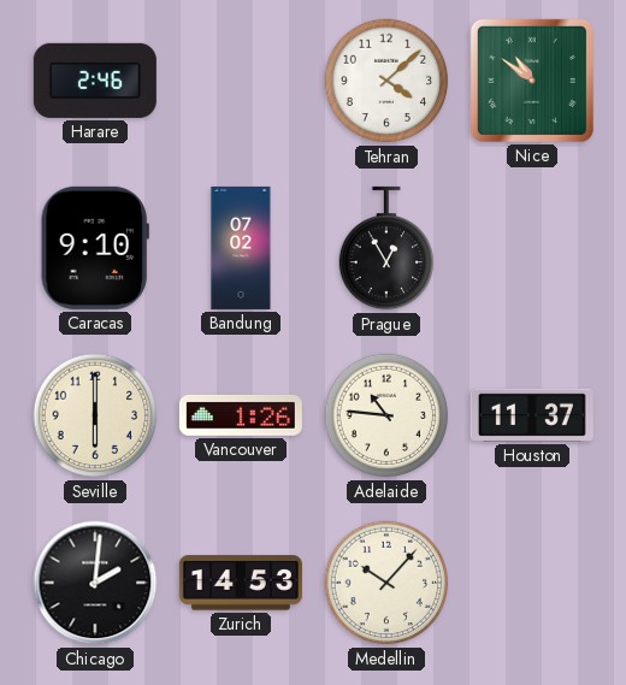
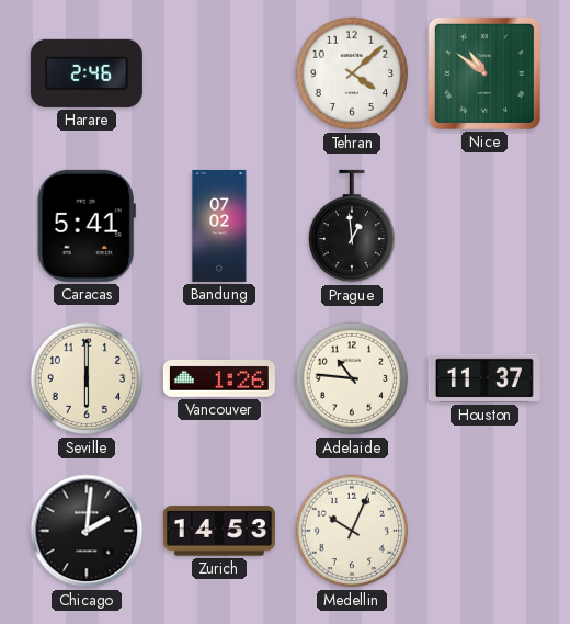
Caracas: 9:10 -> 5:41 (87, 226)
Prague: 12:55 -> 12:59 (352, 226)
Medellin: 10:07 -> 10:04 (352, 531)
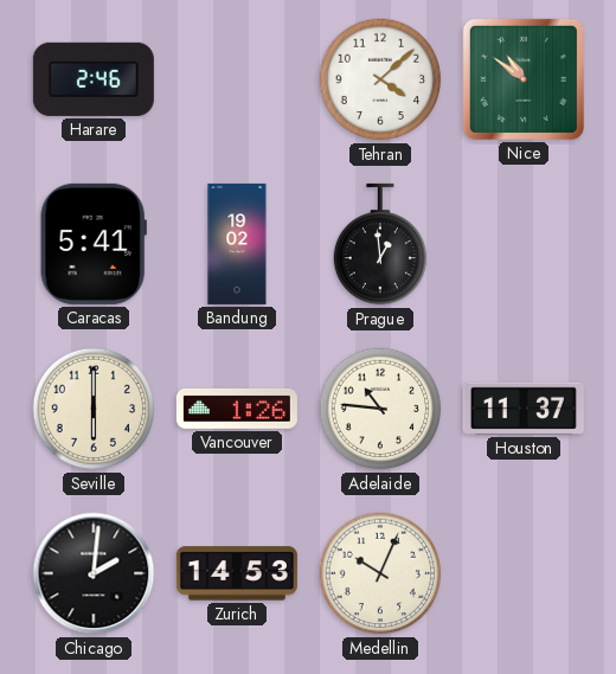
Bandung: 07:02 -> 19:02 (237, 244)
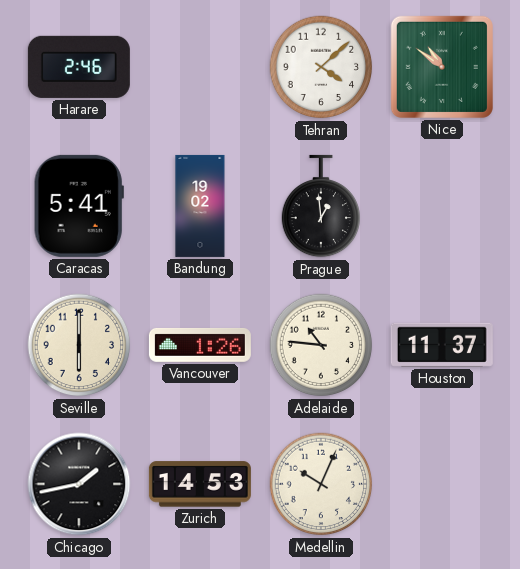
Chicago: 2:01 -> 1:43 (79, 484)
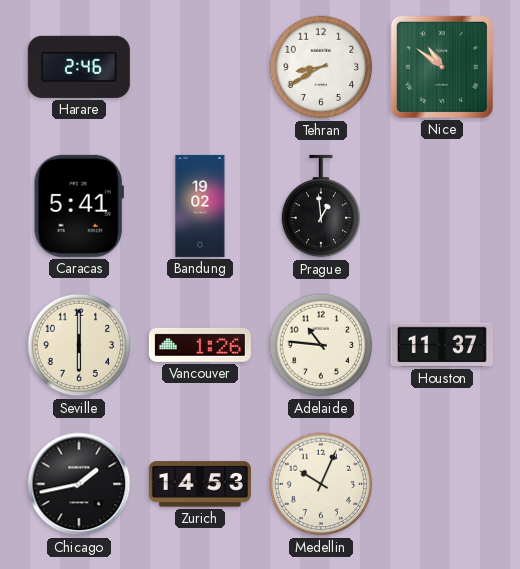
Tehran: 4:08 -> 8:40 (321, 67)
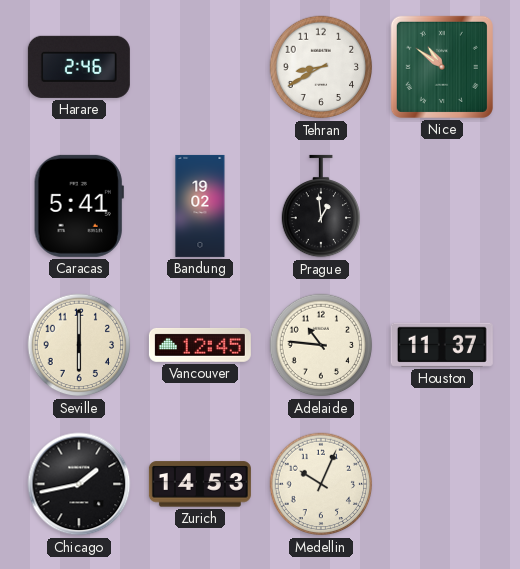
Vancouver: 1:26 -> 12:45 (200, 345)
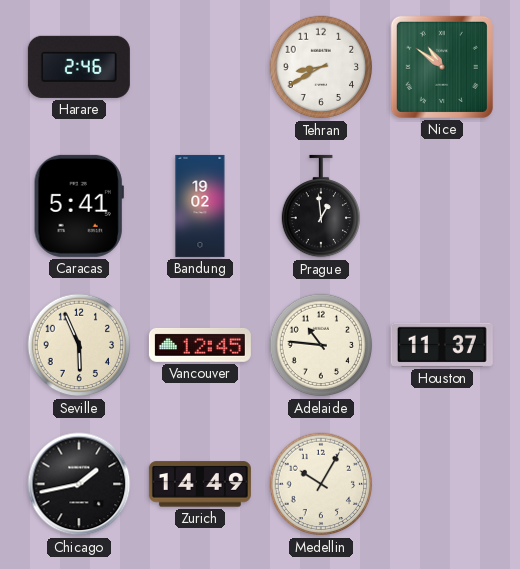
Seville: 6:00 -> 5:56 (79, 345)
Zurich: 14:53 -> 14:49 (200, 484)
Medellin: 10:04 -> 10:05 (321, 484)
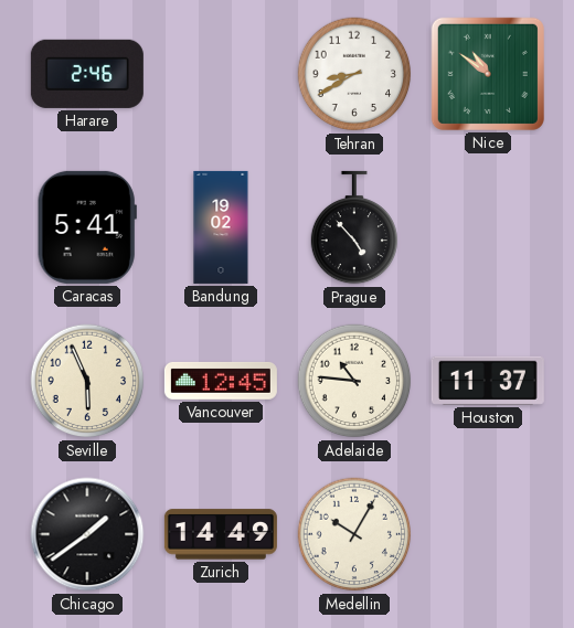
Prague: 12:59 -> 4:53 (354, 227)
Chicago: 1:43 -> 1:39 (87, 534)
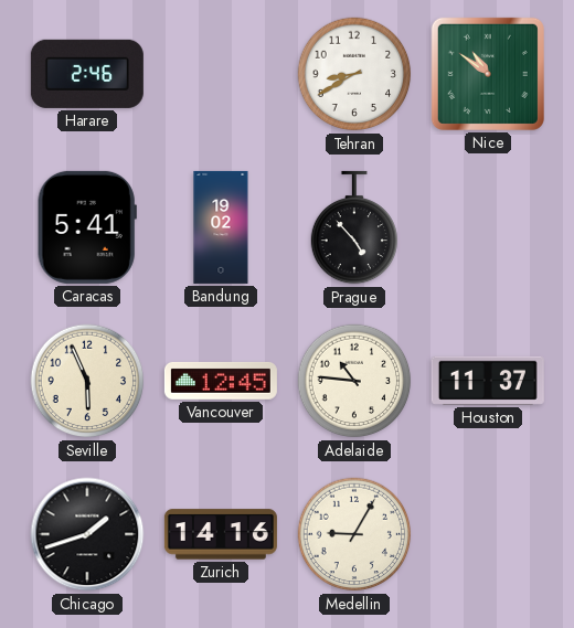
Chicago: 1:39 -> 1:42 (87, 534)
Zurich: 14:49 -> 14:16 (221, 534)
Medellin: 10:05 -> 9:05 (354, 534)
